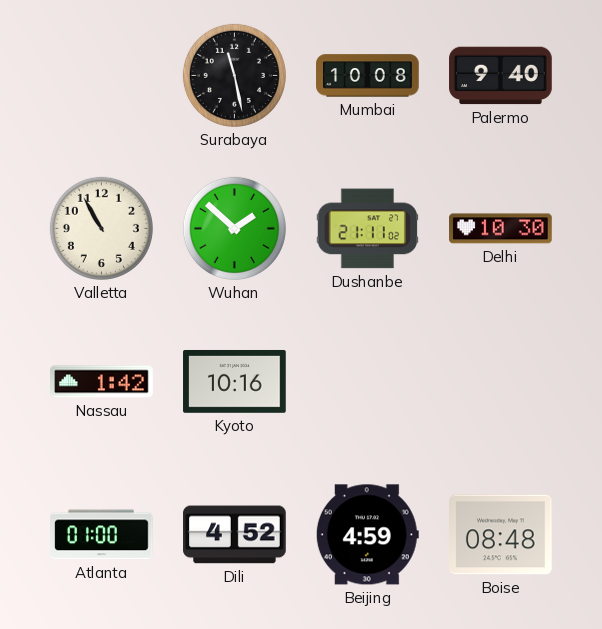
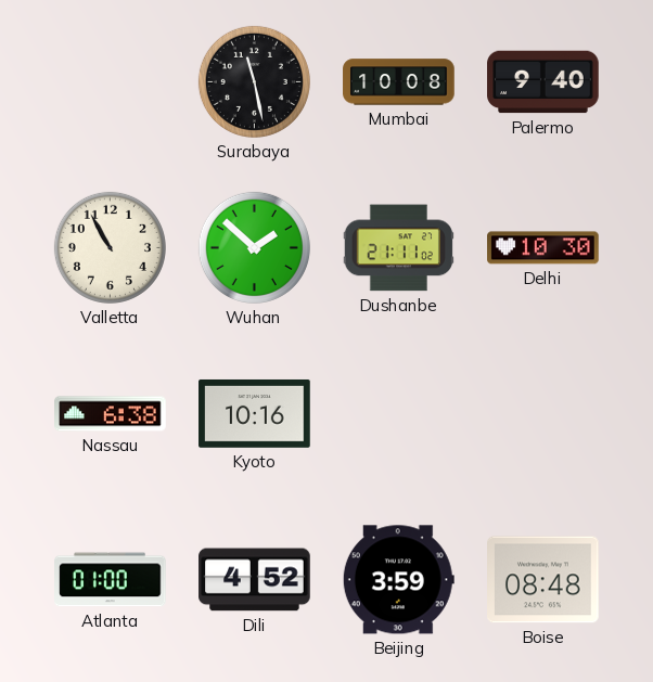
Nassau: 1:42 -> 6:38 (111, 414)
Beijing: 4:59 -> 3:59 (398, 580)
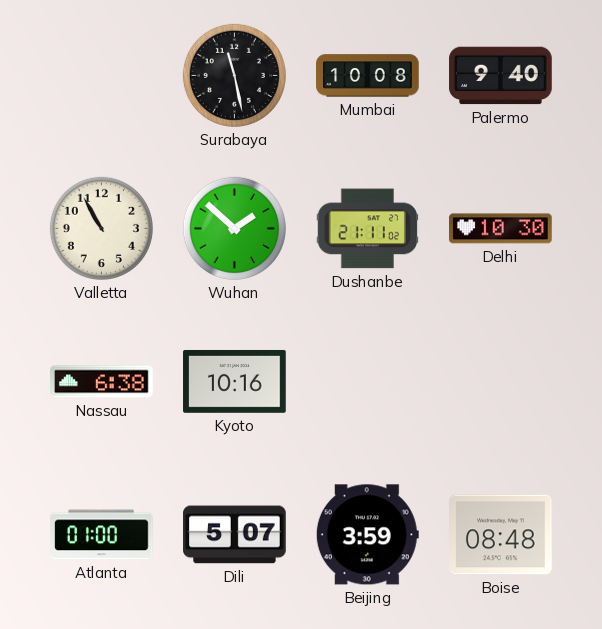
Dili: 4:52 -> 5:07 (235, 535)
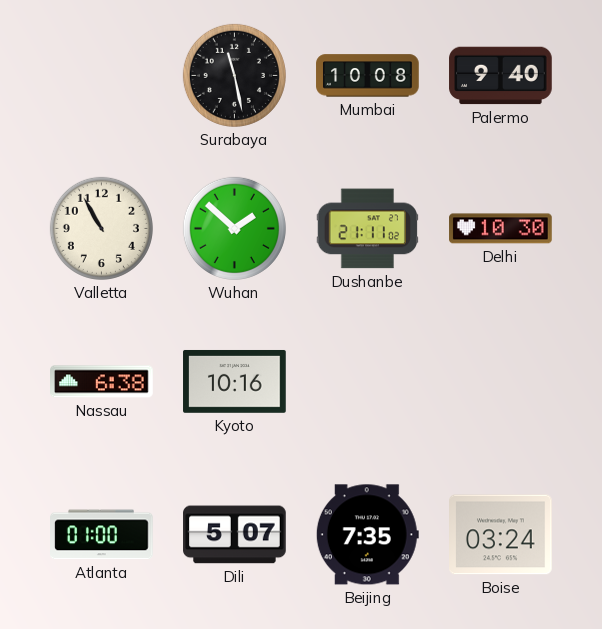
Beijing: 3:59 -> 7:35 (367, 535)
Boise: 08:48 -> 03:24 (501, 535)
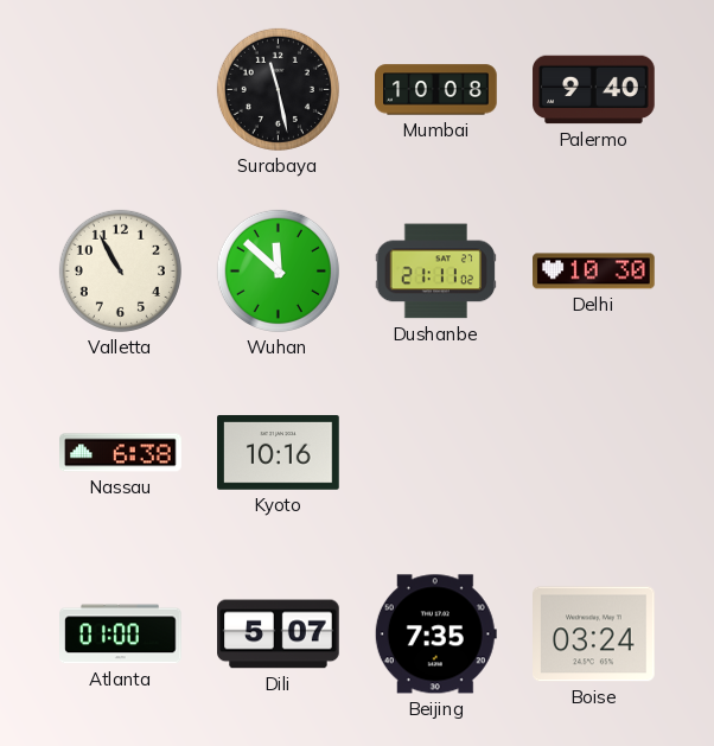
Wuhan: 1:52 -> 11:52 (278, 270)
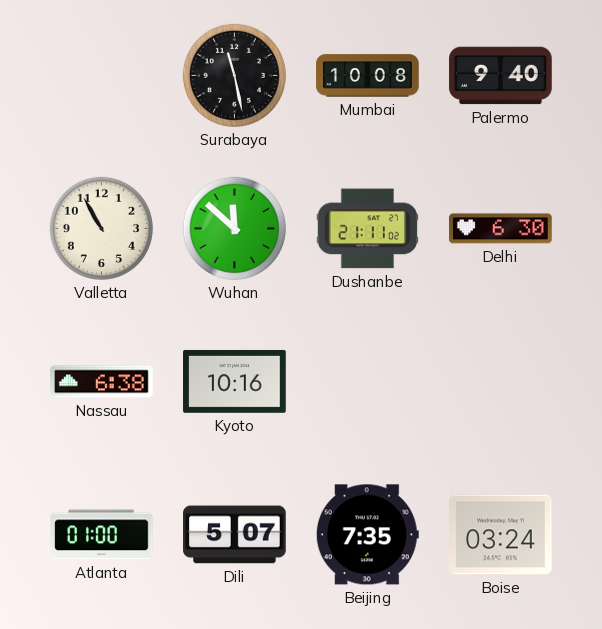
Delhi: 10:30 -> 6:30 (501, 229)
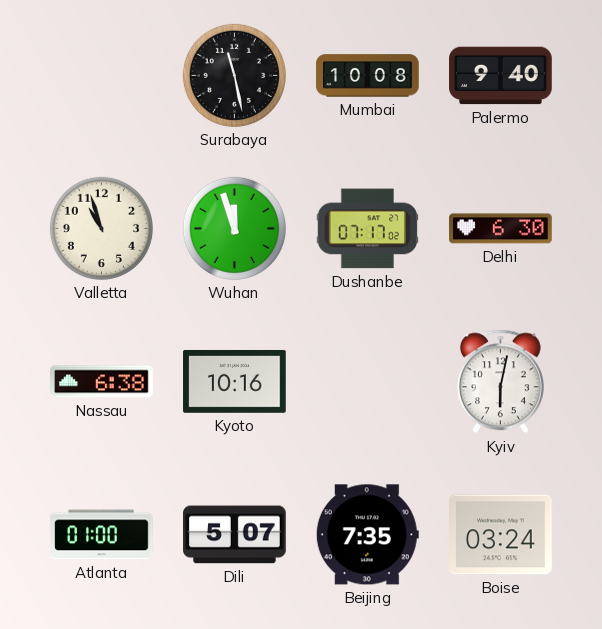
Valletta: 10:55 -> 10:57 (101, 228)
Wuhan: 11:52 -> 11:57 (234, 228)
Dushanbe: 21:11 -> 07:17 (367, 229)
Kyiv: none -> 6:02 (500, 382)
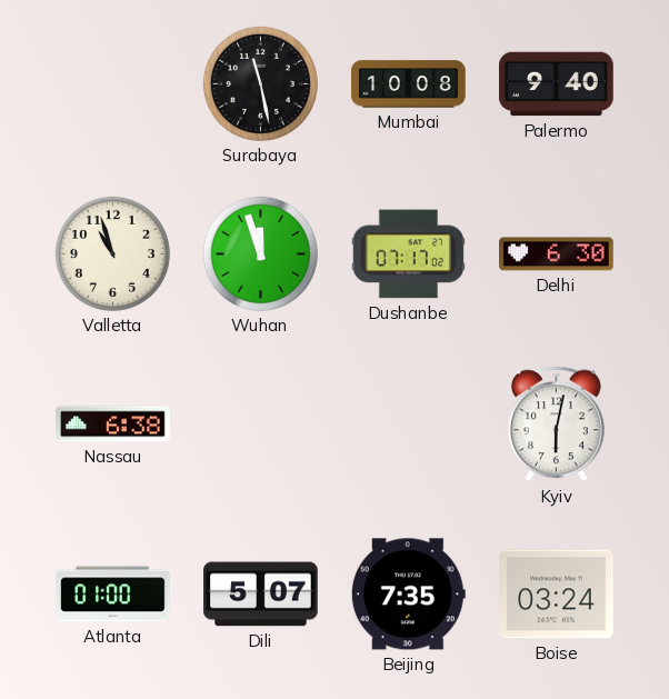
Kyoto: 10:16 -> none (235, 381)
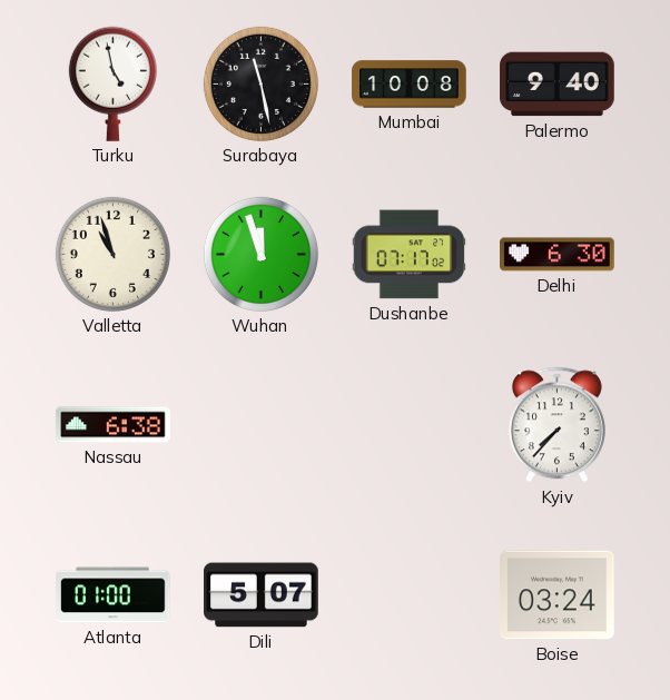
Turku: none -> 4:58 (112, 83)
Kyiv: 6:02 -> 7:37 (556, 425)
Beijing: 7:35 -> none (408, 595)
